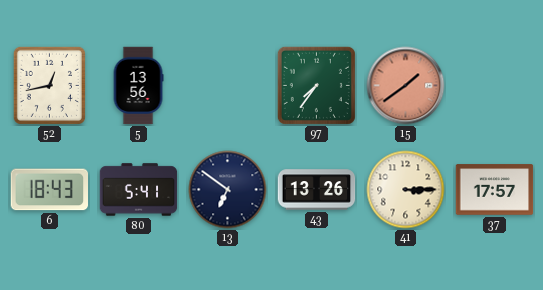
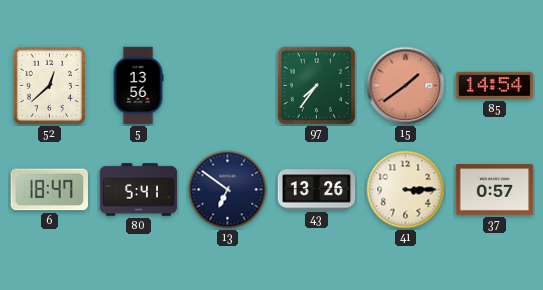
52: 12:43 -> 12:38 (49, 85)
85: none -> 14:54 (495, 85)
6: 18:43 -> 18:47 (50, 190)
37: 17:57 -> 0:57 (495, 190)
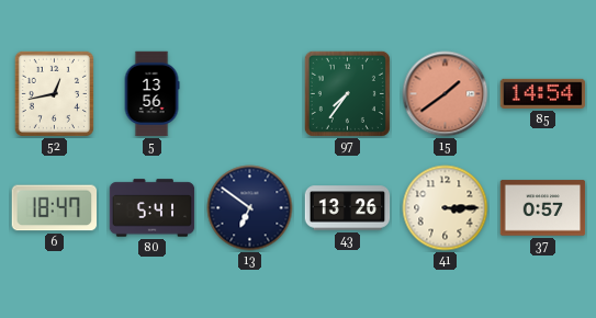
52: 12:38 -> 12:43 (54, 93)
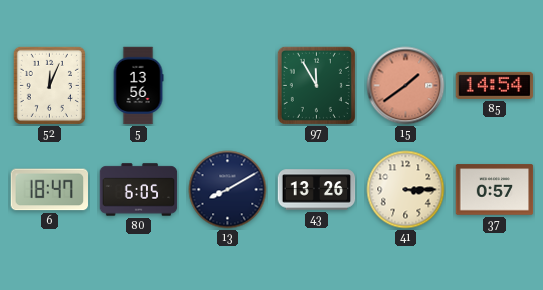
52: 12:43 -> 12:04 (49, 85)
97: 7:36 -> 11:55 (316, 85)
80: 5:41 -> 6:05 (139, 190)
13: 6:51 -> 8:10 (228, 190)
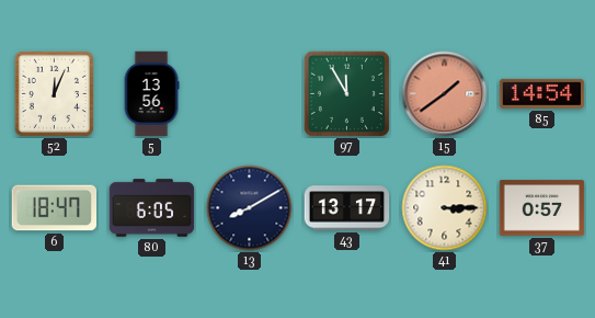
43: 13:26 -> 13:17 (347, 208)
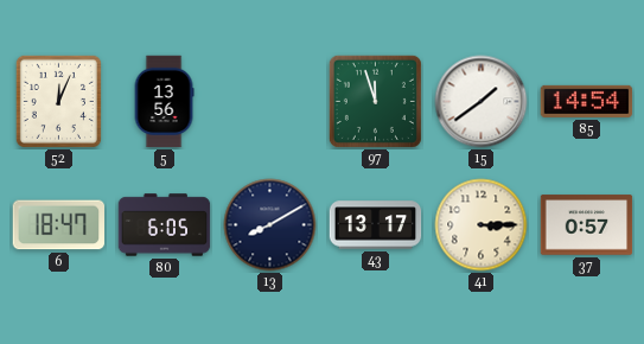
97: 11:55 -> 11:57 (375, 101)
15 dial: salmon -> white (482, 102)
